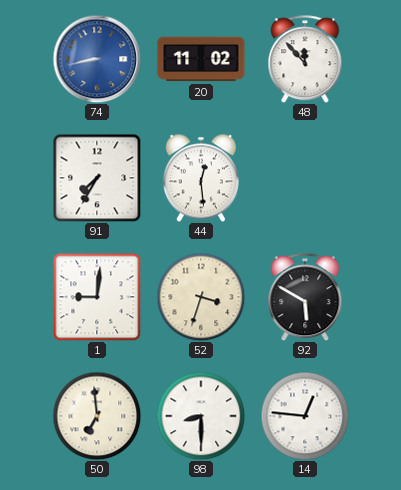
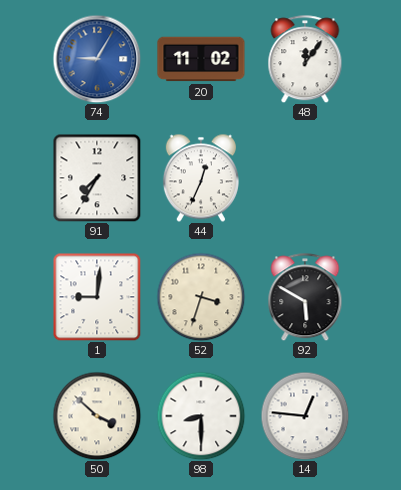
74: 8:43 -> 9:05 (97, 59)
48: 11:53 -> 12:06 (305, 59)
44: 12:29 -> 12:34 (201, 178)
50: 6:59 -> 3:52 (97, 416)
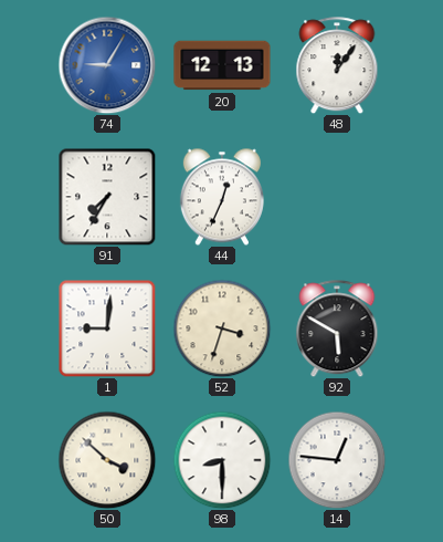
20: 11:02 -> 12:13 (222, 65)
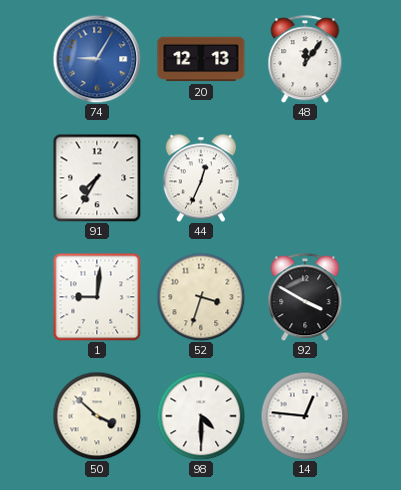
92: 5:50 -> 3:50 (305, 297)
98: 8:30 -> 4:30 (201, 416)
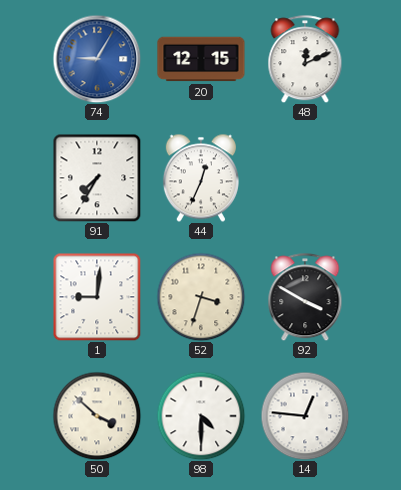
20: 12:13 -> 12:15 (201, 59)
48: 12:06 -> 12:11 (305, 59)
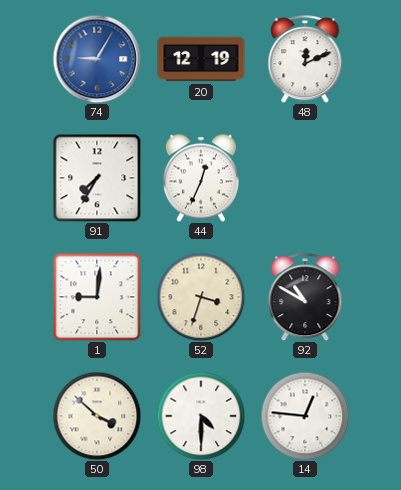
20: 12:15 -> 12:19 (201, 59)
92: 3:50 -> 10:50 (305, 297)
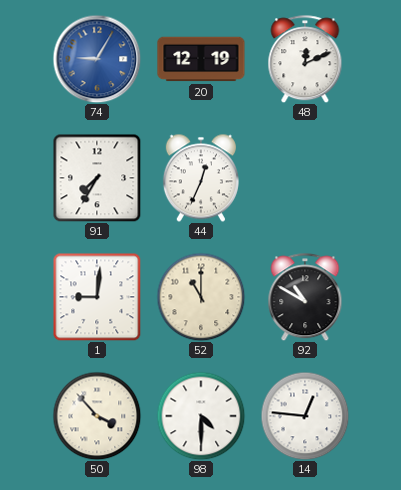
52: 3:33 -> 11:00 (201, 297)
50: 3:52 -> 3:53 (97, 416)
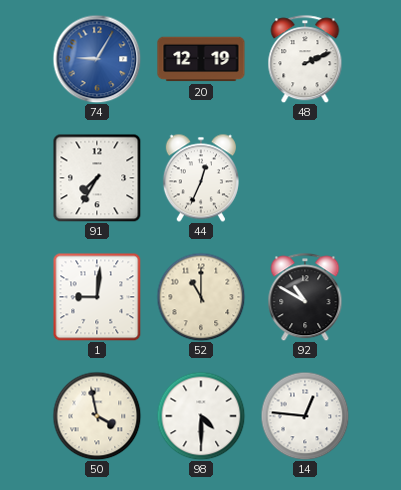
48: 12:11 -> 2:11 (305, 59)
50: 3:53 -> 3:58 (97, 416)
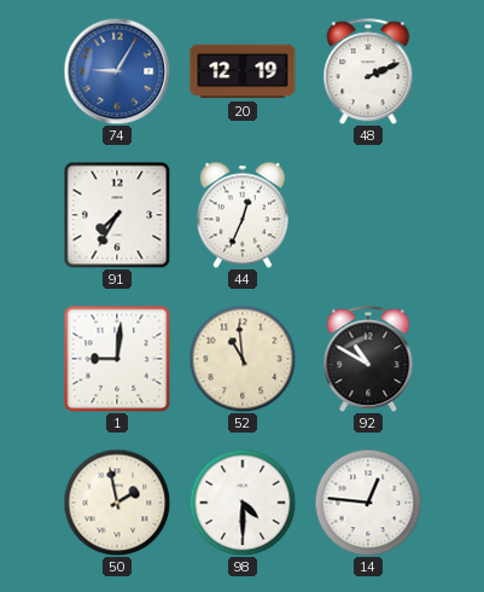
52: 11:00 -> 10:59 (243, 359)
50: 3:58 -> 1:58 (117, 503)
